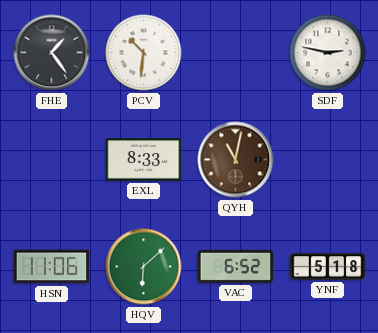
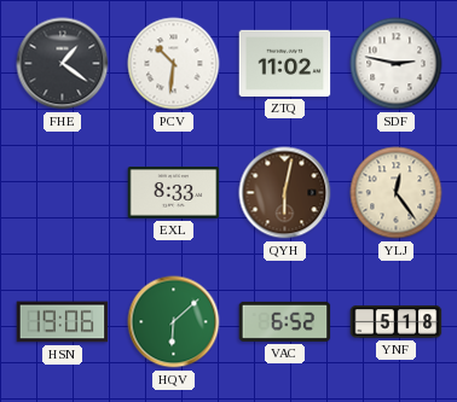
FHE: 1:24 -> 1:21 (63, 64)
ZTQ: none -> 11:02 (285, 63)
QYH: 11:02 -> 6:02 (285, 193)
YLJ: none -> 12:24 (397, 193)
HSN: 11:06 -> 19:06 (63, 322)
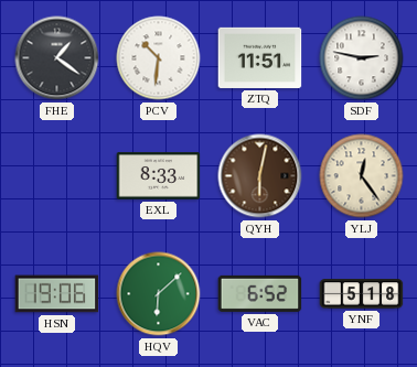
ZTQ: 11:02 -> 11:51 (260, 57)
